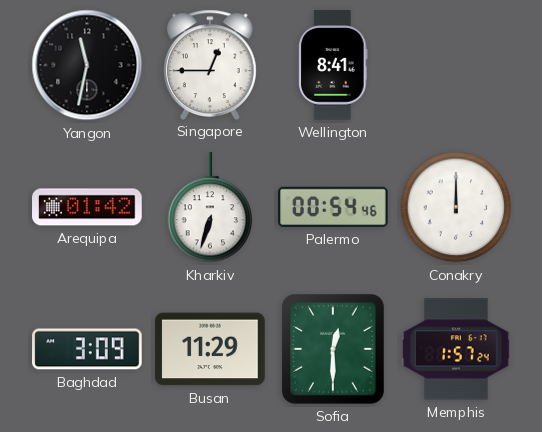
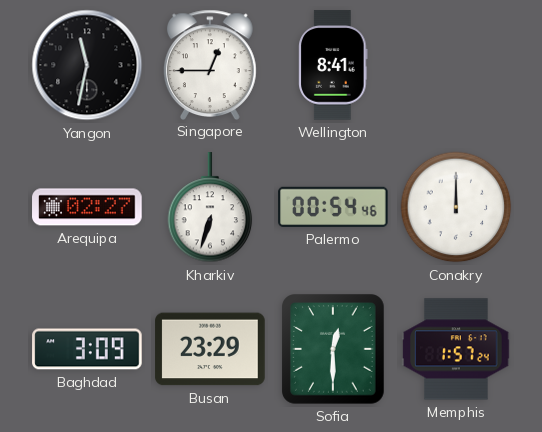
Arequipa: 01:42 -> 02:27 (87, 207)
Busan: 11:29 -> 23:29 (210, 349)
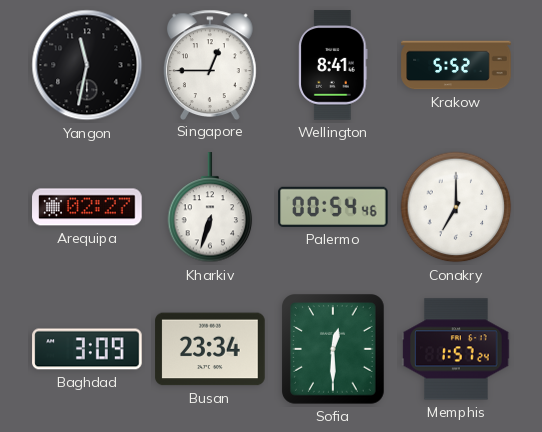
Krakow: none -> 5:52 (456, 65)
Conakry: 12:00 -> 7:00 (456, 207)
Busan: 23:29 -> 23:34 (210, 349)
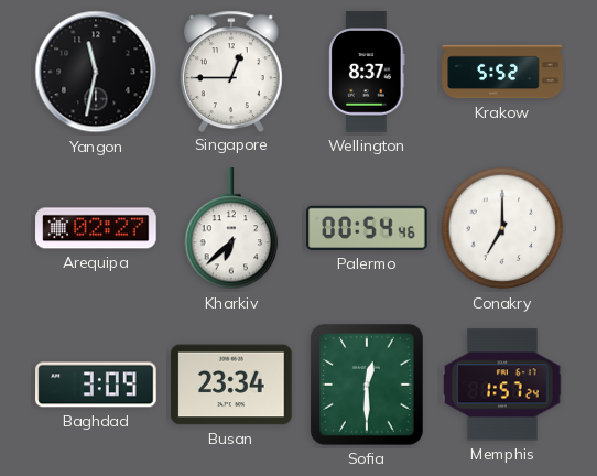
Wellington: 8:41 -> 8:37 (367, 72)
Kharkiv: 6:33 -> 6:38 (231, 229)
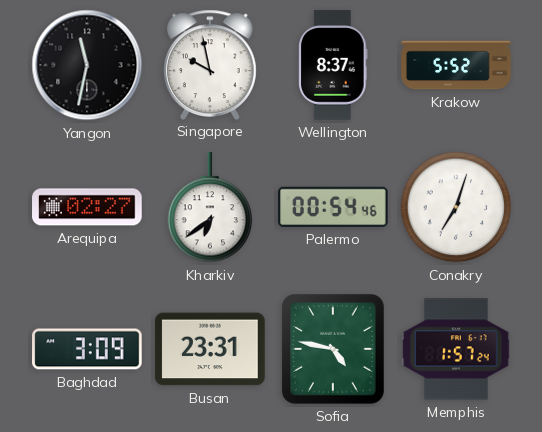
Singapore: 12:45 -> 9:58 (210, 64)
Kharkiv: 6:38 -> 6:39 (210, 208)
Conakry: 7:00 -> 7:03 (456, 207)
Busan: 23:34 -> 23:31 (210, 349)
Sofia: 12:30 -> 4:47 (334, 350)
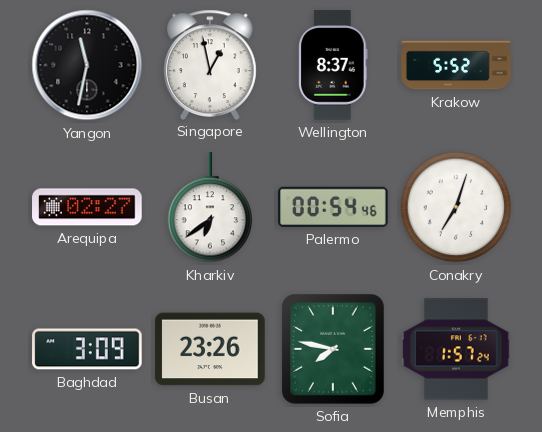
Singapore: 9:58 -> 12:58 (210, 64)
Busan: 23:31 -> 23:26 (210, 349)
Sofia: 4:47 -> 7:47 (334, 350)
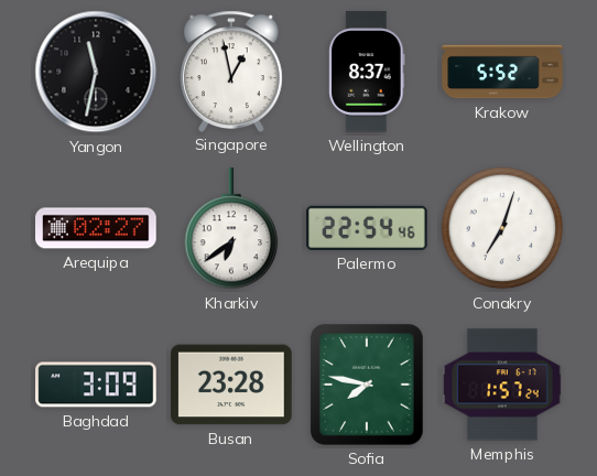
Palermo: 00:54 -> 22:54 (367, 228)
Busan: 23:26 -> 23:28 (231, 385)
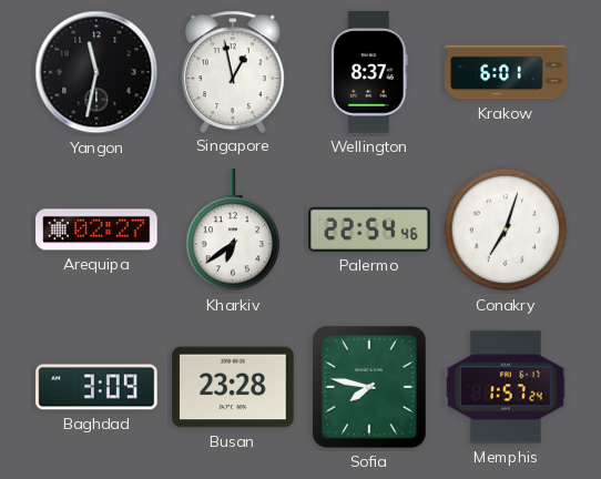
Krakow: 5:52 -> 6:01 (506, 72)
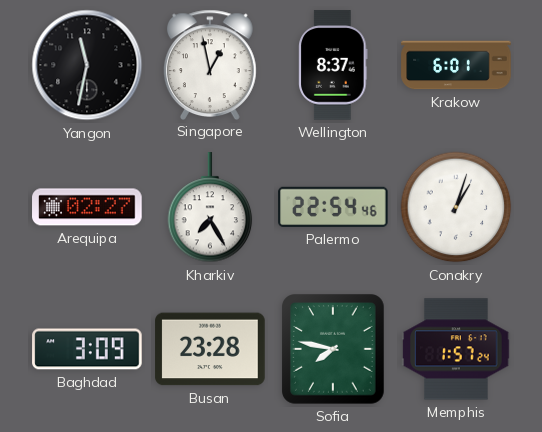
Kharkiv: 6:39 -> 7:25 (210, 208)
Conakry: 7:03 -> 1:03 (456, 207)
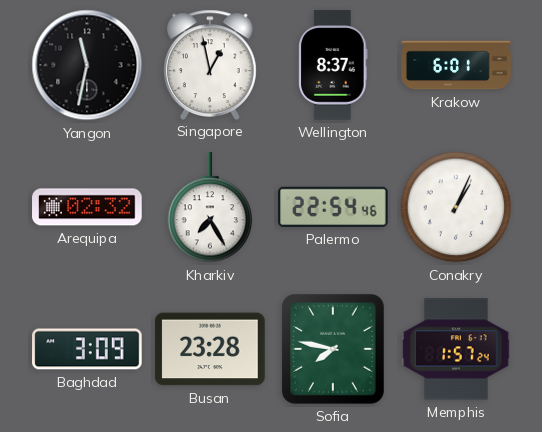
Arequipa: 02:27 -> 02:32 (87, 207)
Conakry: 1:03 -> 1:04 (456, 207)
